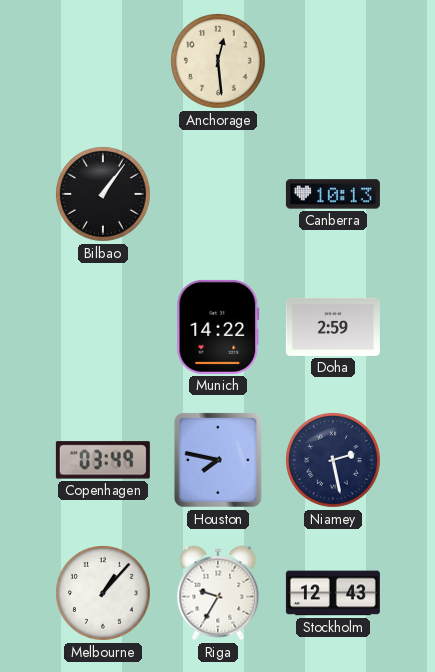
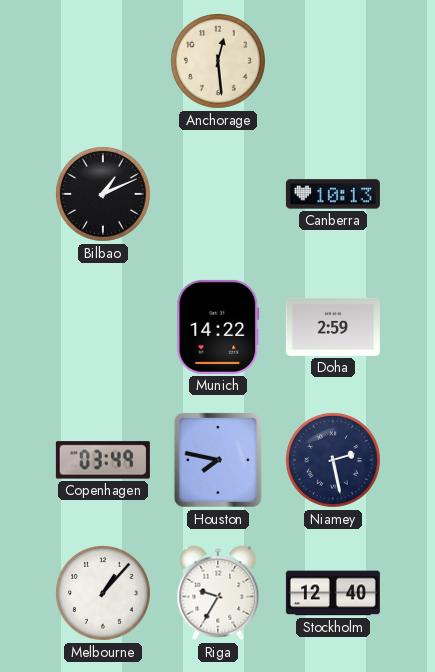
Bilbao: 1:06 -> 1:11 (104, 195)
Stockholm: 12:43 -> 12:40 (333, 593)
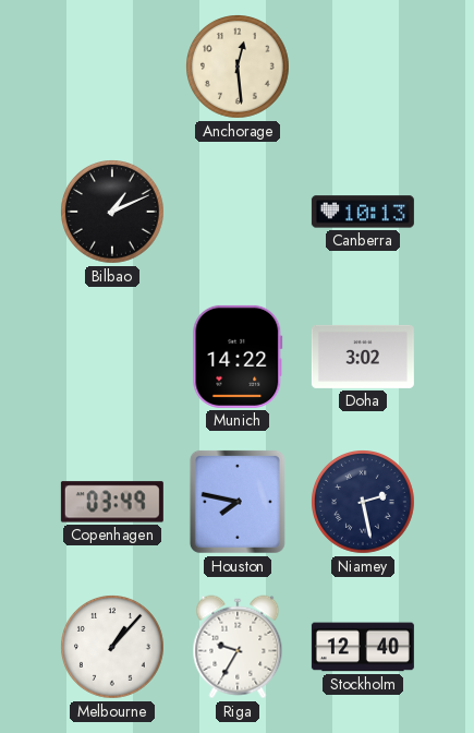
Doha: 2:59 -> 3:02 (363, 357)
